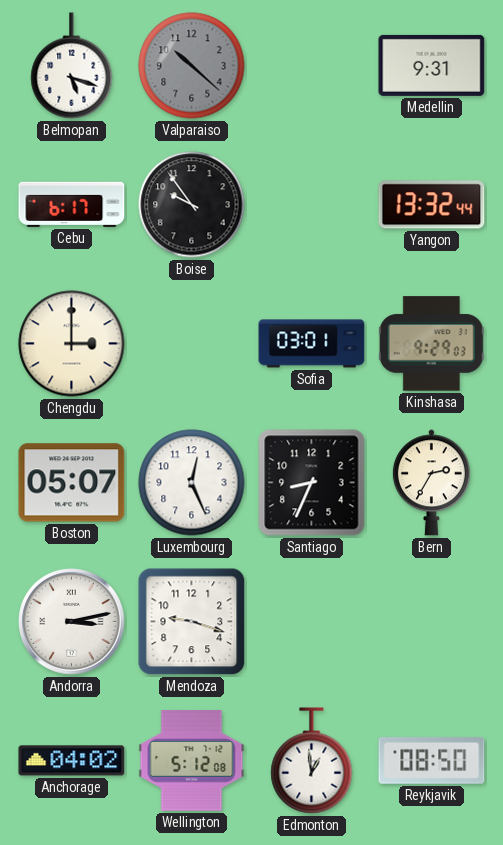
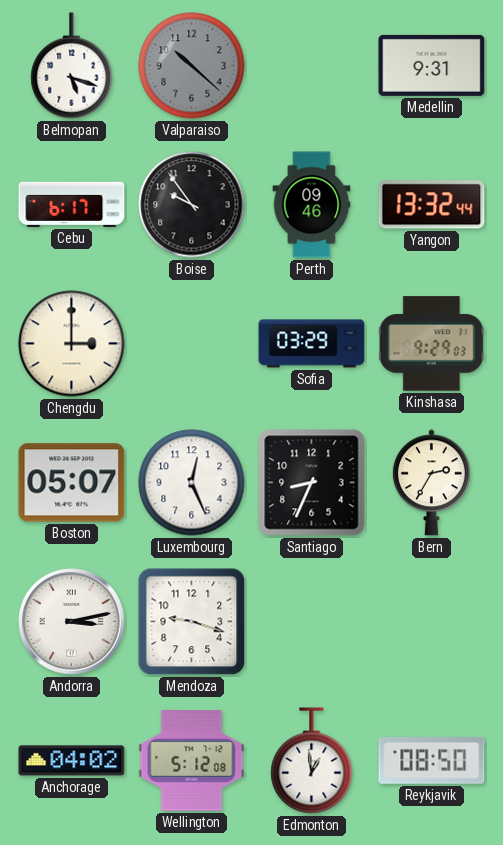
Perth: none -> 09:46 (312, 205)
Sofia: 03:01 -> 03:29 (312, 344)
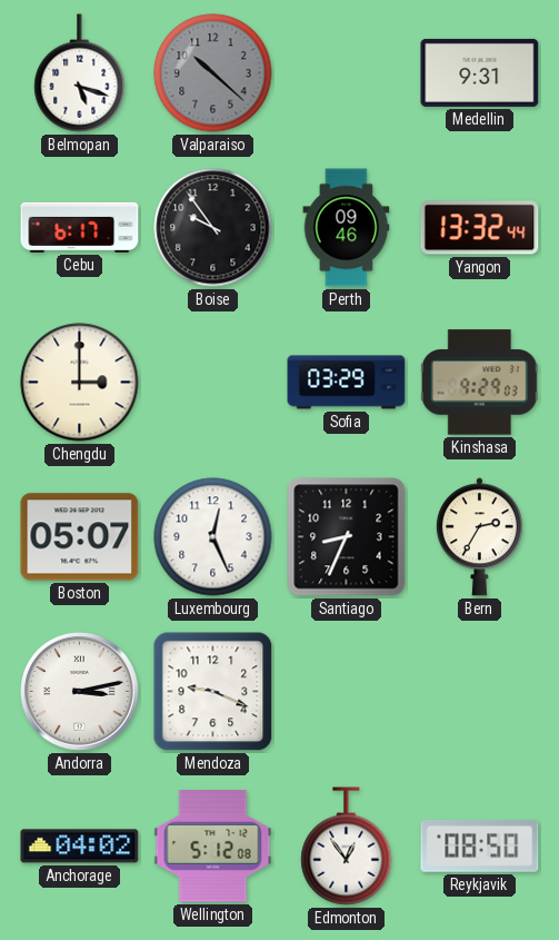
Mendoza: 9:18 -> 9:19 (213, 692)
Edmonton: 12:59 -> 12:54 (347, 847)
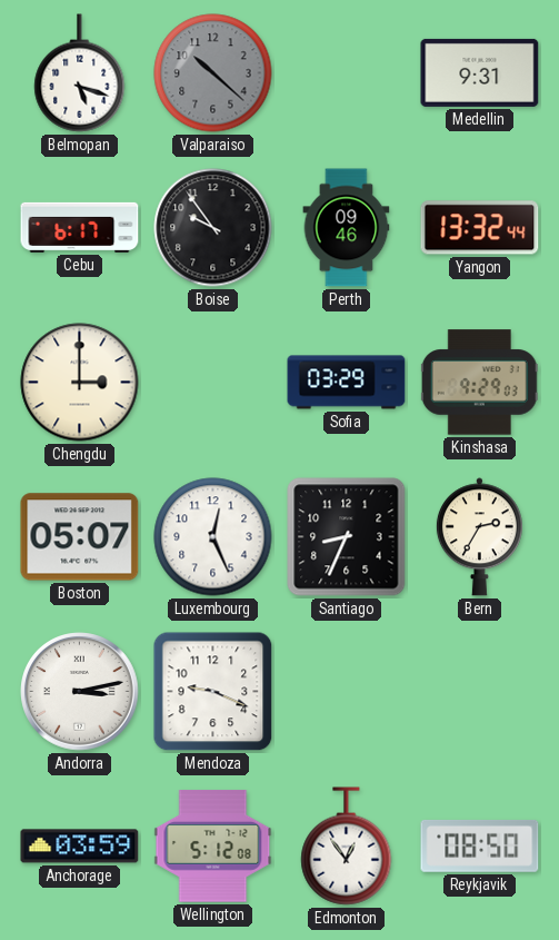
Anchorage: 04:02 -> 03:59 (80, 847)
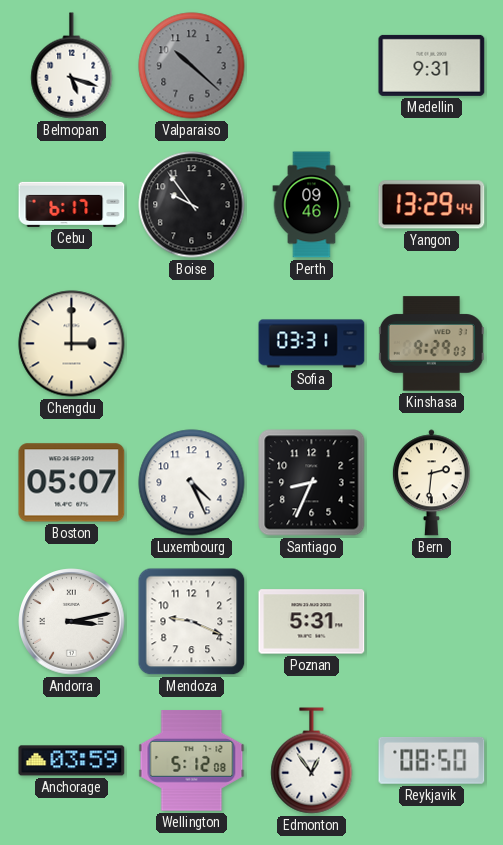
Yangon: 13:32 -> 13:29 (432, 205)
Sofia: 03:29 -> 03:31 (312, 344)
Luxembourg: 12:26 -> 4:26 (192, 483)
Bern: 2:35 -> 2:31 (431, 483)
Poznan: none -> 5:31 (312, 622)
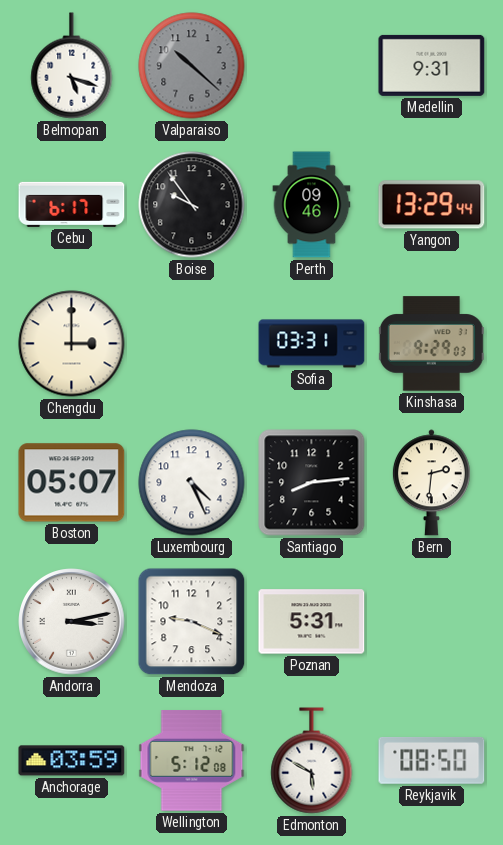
Santiago: 8:34 -> 8:14 (312, 483)
Edmonton: 12:54 -> 5:50 (312, 761)
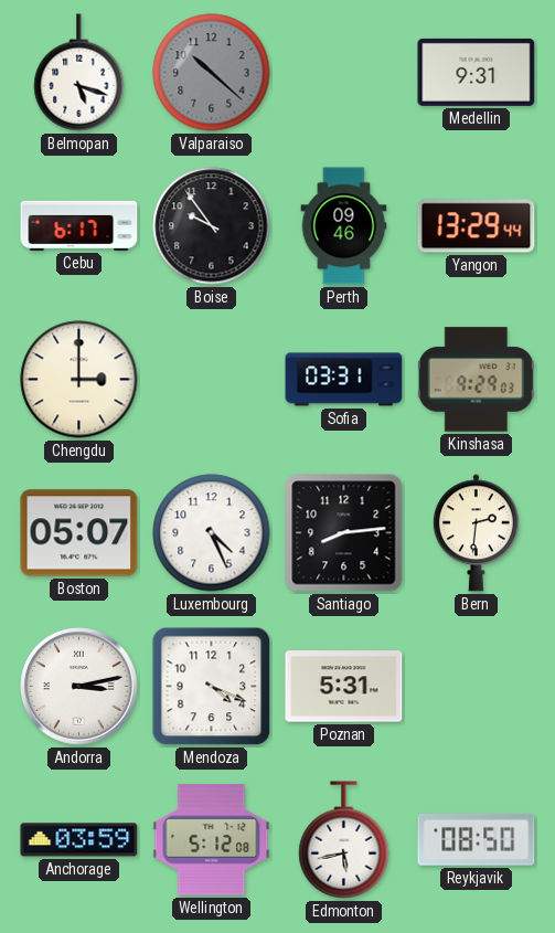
Mendoza: 9:19 -> 4:19 (212, 687)
Edmonton: 5:50 -> 5:43 (344, 840)
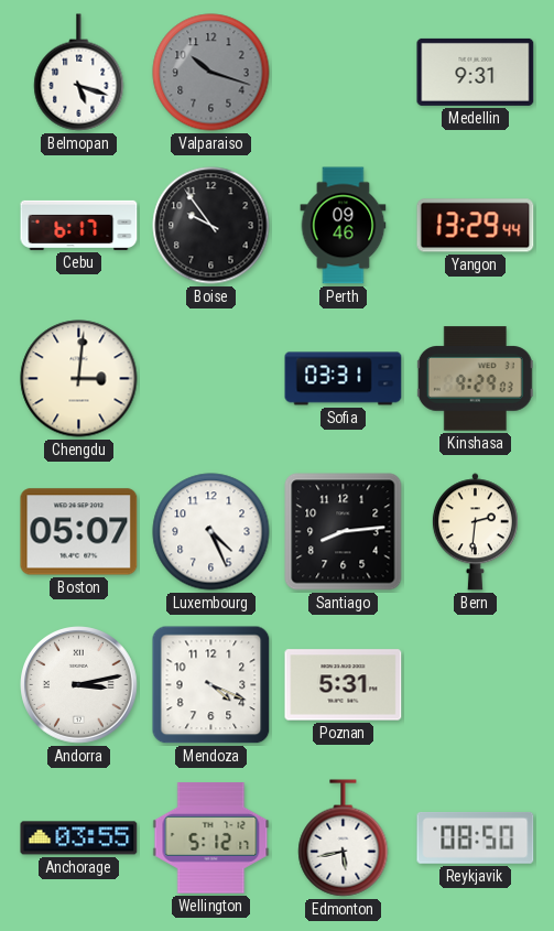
Valparaiso: 10:22 -> 10:18 (211, 73)
Chengdu: 3:00 -> 3:01 (79, 379)
Anchorage: 03:59 -> 03:55 (79, 838)
Wellington: 5:12:08 -> 5:12:17 (211, 838)
